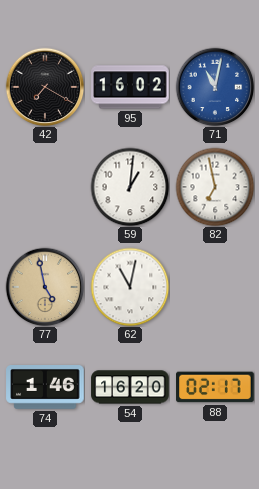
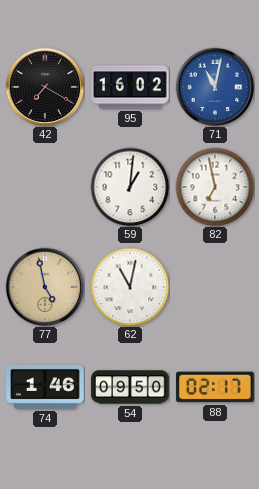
54: 16:20 -> 09:50 (130, 387)
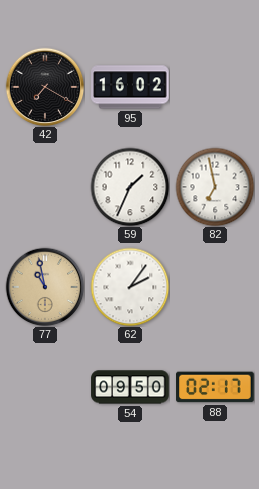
71: 11:02 -> none (215, 87)
59: 1:01 -> 1:34 (130, 187)
77: 4:58 -> 10:58 (45, 287)
62: 11:02 -> 2:06 (130, 287)
74: 1:46 -> none (45, 388)
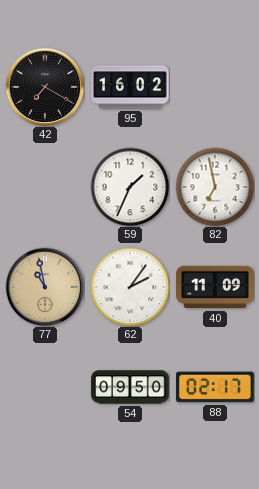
40: none -> 11:09 (215, 287)
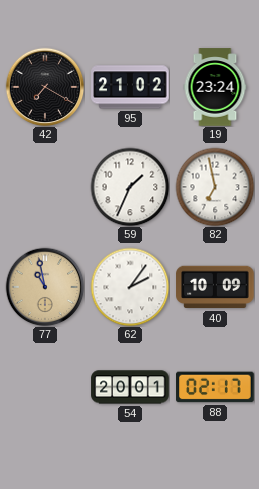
95: 16:02 -> 21:02 (130, 87)
19: none -> 23:24 (215, 87)
40: 11:09 -> 10:09 (215, 287)
54: 09:50 -> 20:01 (130, 387)
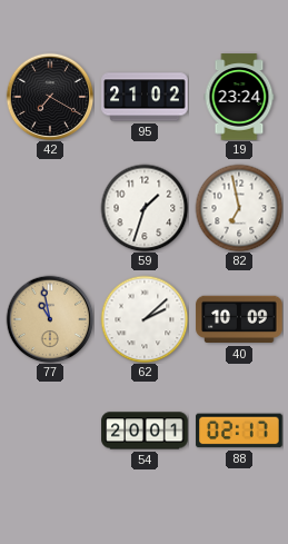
59: 1:34 -> 1:33 (145, 208)
62: 2:06 -> 2:08 (145, 319)
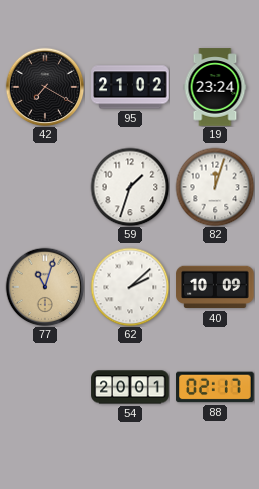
82: 6:58 -> 12:03 (215, 187)
77: 10:58 -> 11:03 (45, 287)
